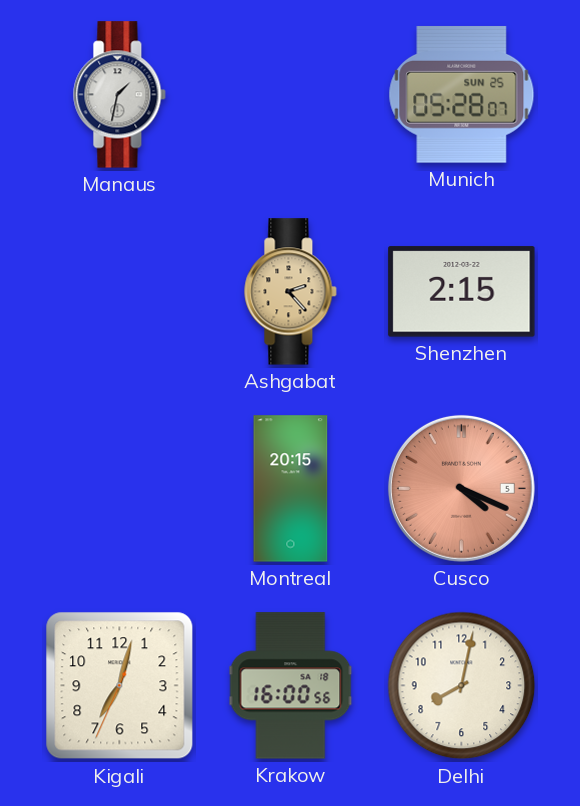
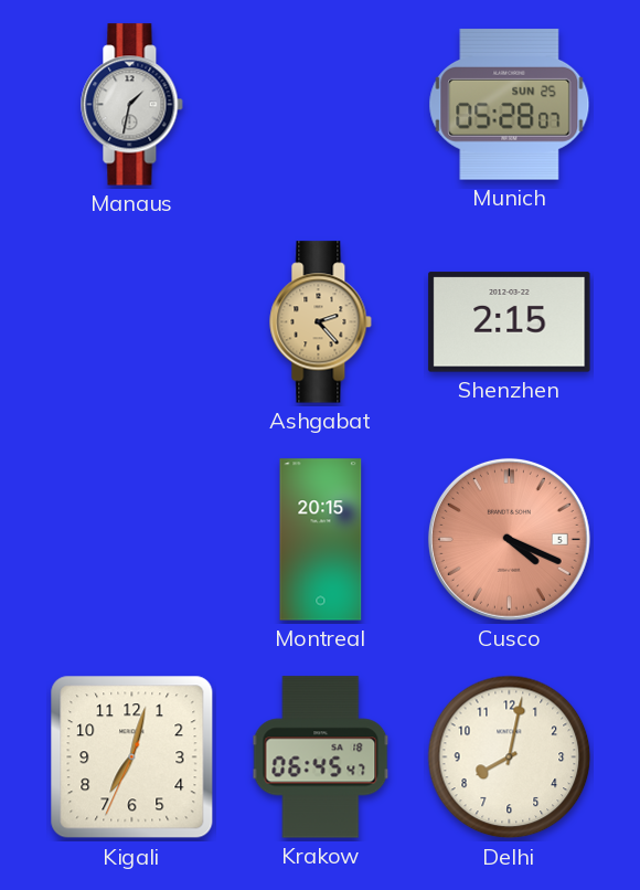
Krakow: 16:00 -> 06:45 (321, 757)
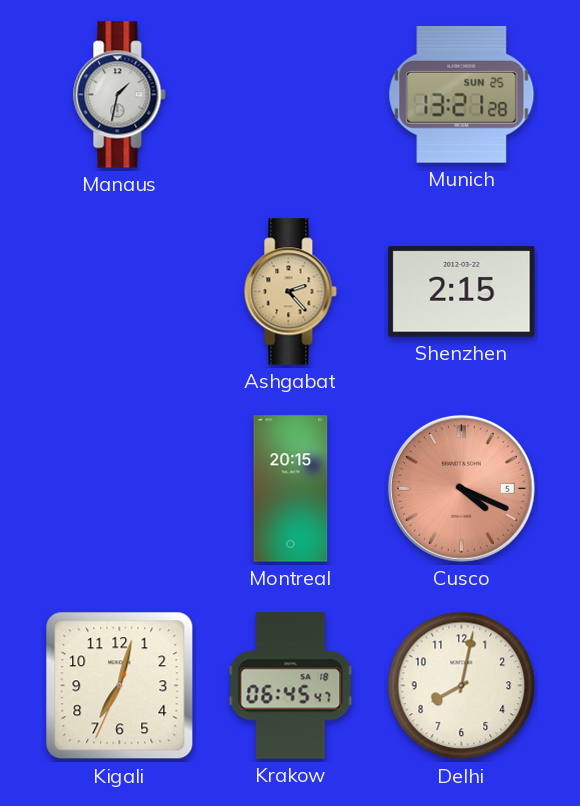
Munich: 05:28 -> 13:21 (462, 94)
